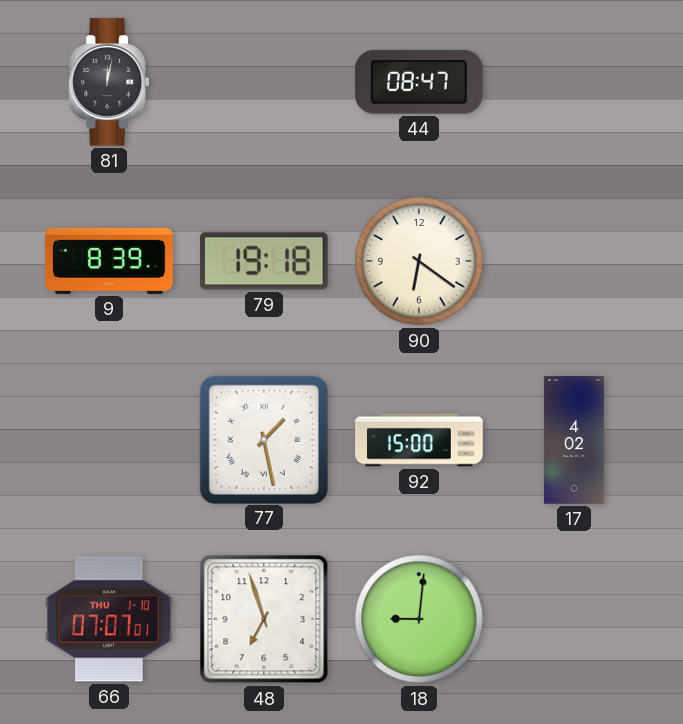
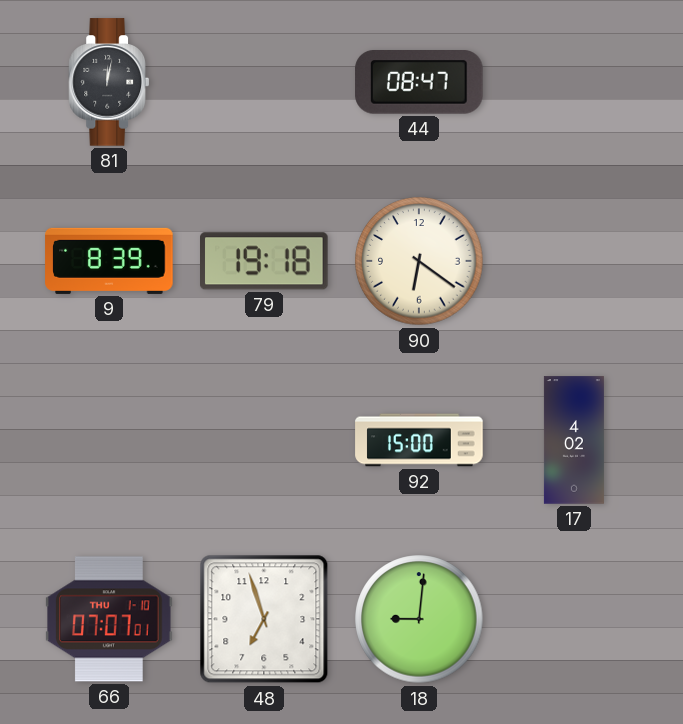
77: 1:28 -> none (263, 439)
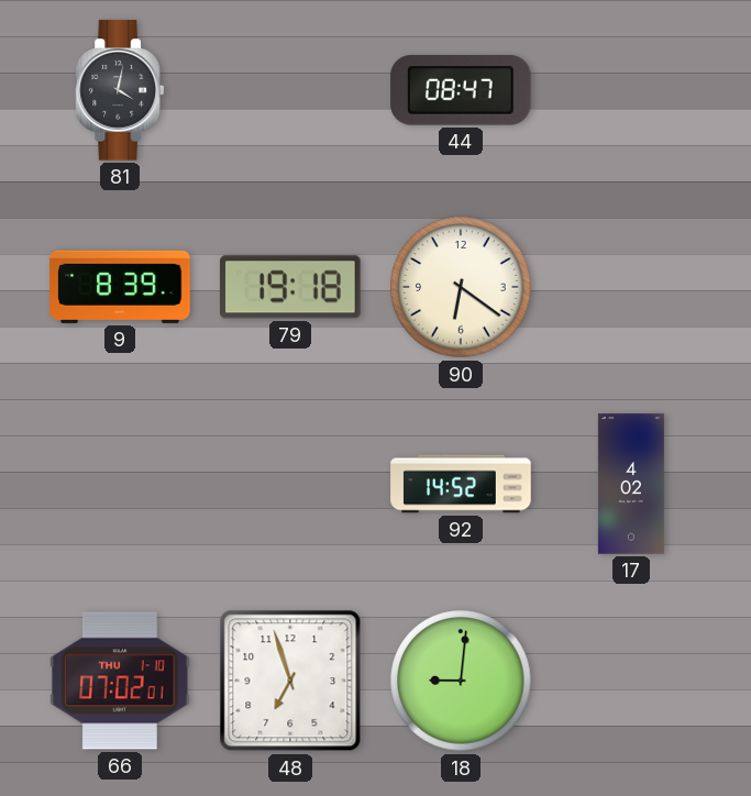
81: 12:02 -> 4:02 (119, 90)
92: 15:00 -> 14:52 (461, 484)
66: 07:07 -> 07:02 (120, 681)
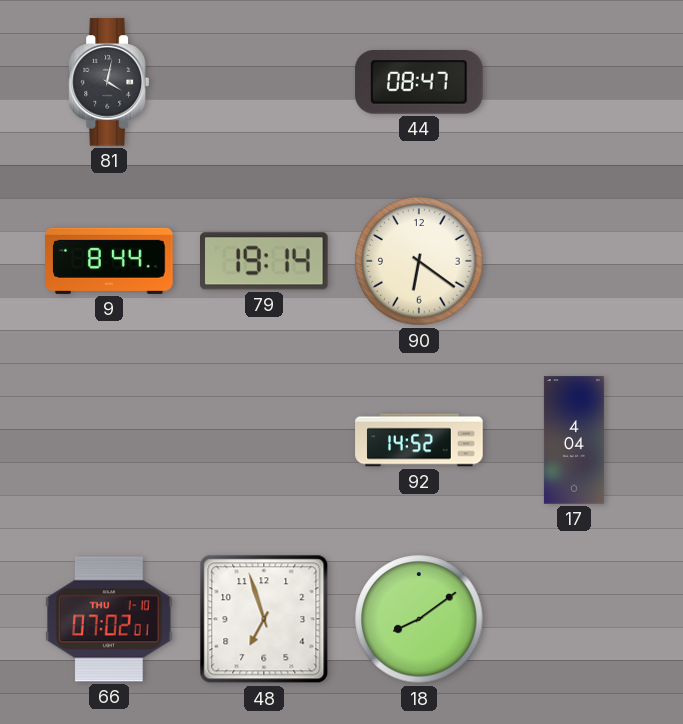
9: 8:39 -> 8:44 (109, 261)
79: 19:18 -> 19:14 (265, 261)
17: 4:02 -> 4:04 (574, 440)
18: 9:01 -> 8:09 (419, 619)
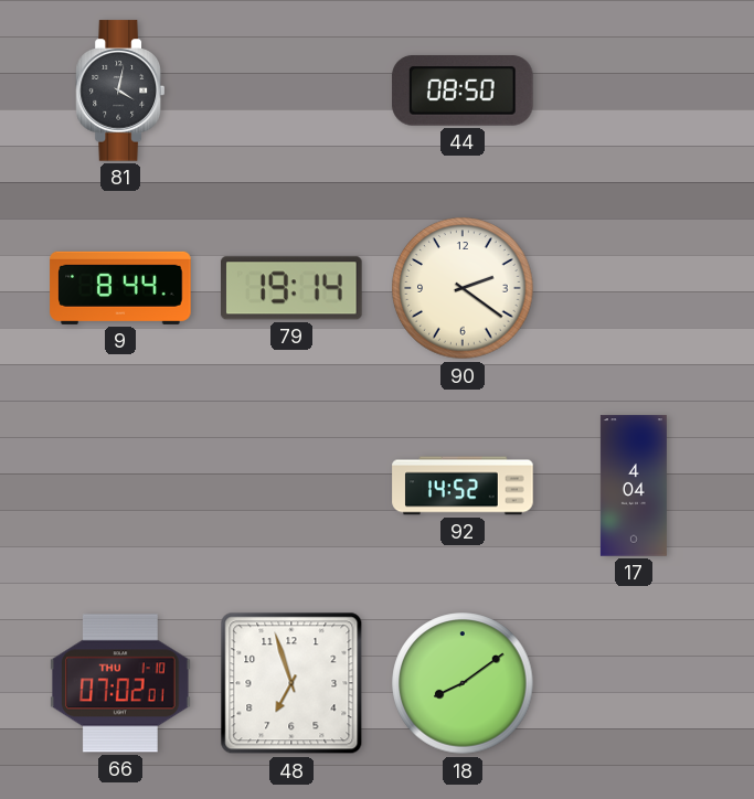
44: 08:47 -> 08:50 (463, 92)
90: 6:21 -> 2:21 (463, 288)
